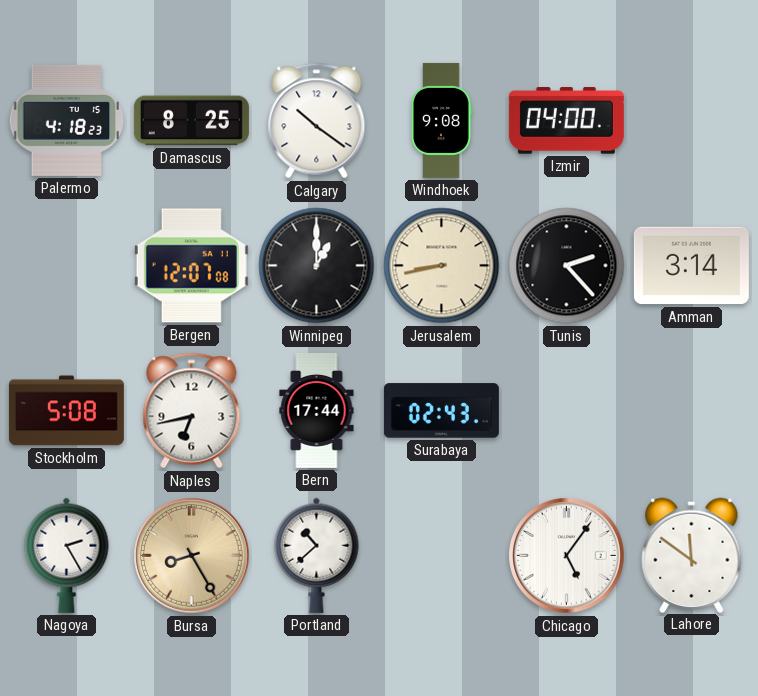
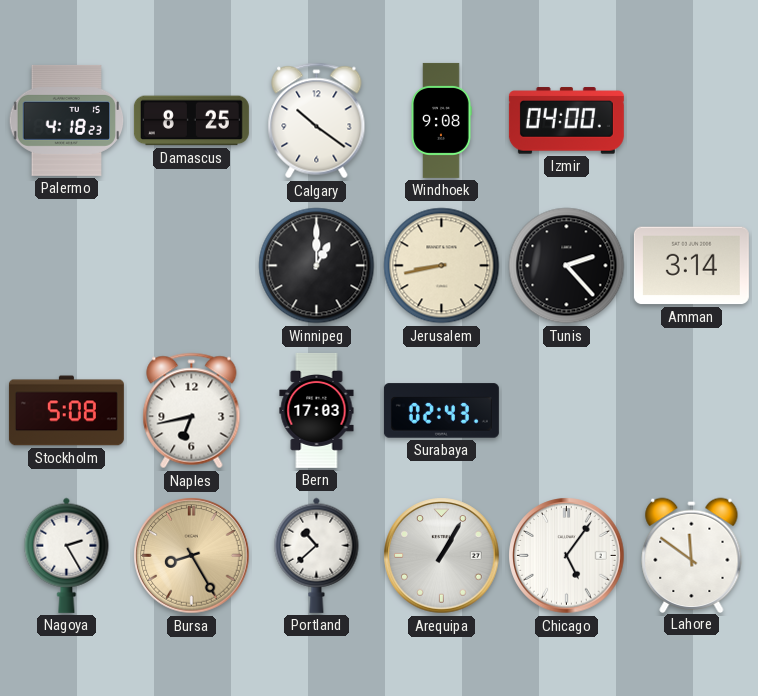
Bergen: 12:07 -> none (191, 266)
Bern: 17:44 -> 17:03 (317, 410)
Arequipa: none -> 1:05 (442, 556)
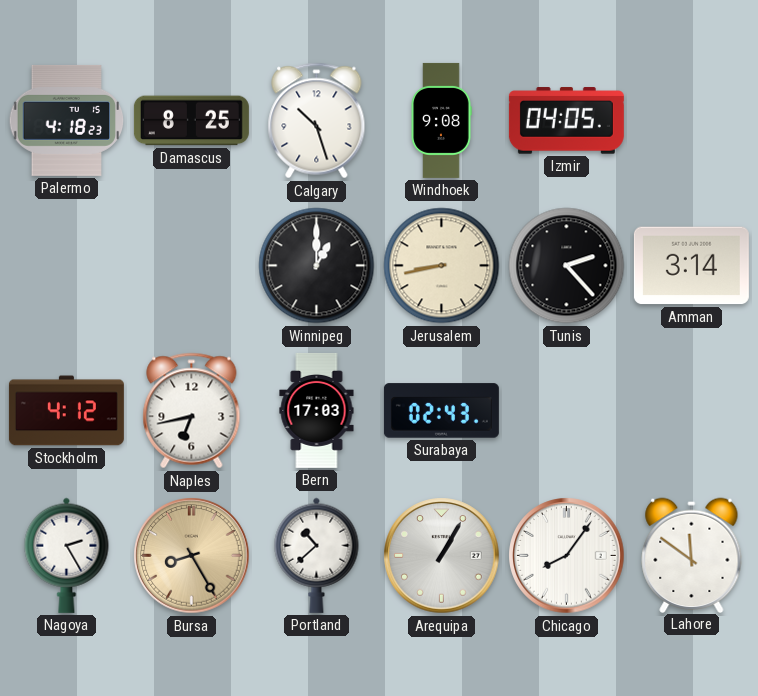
Calgary: 10:21 -> 10:27 (317, 121)
Izmir: 04:00 -> 04:05 (566, 121)
Stockholm: 5:08 -> 4:12 (66, 411)
Chicago: 5:06 -> 8:06 (567, 556)
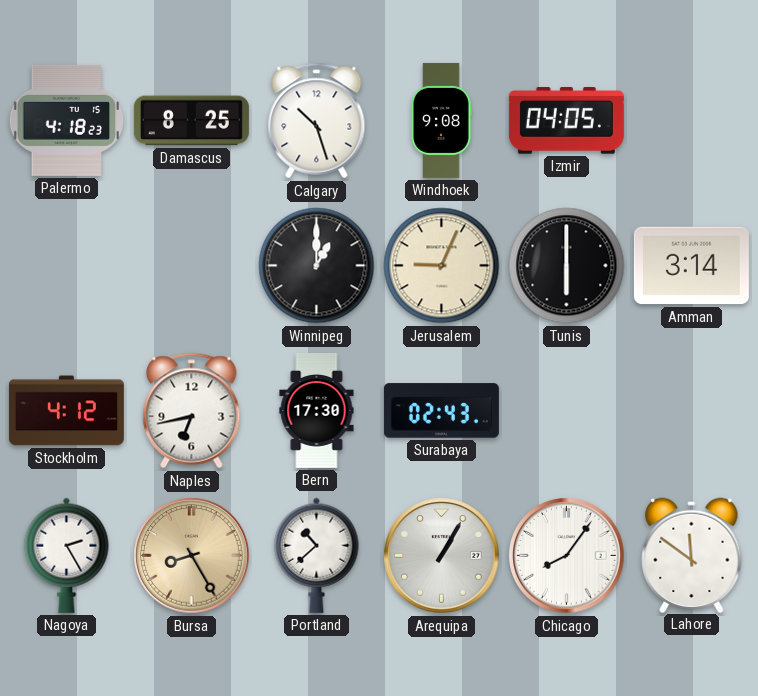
Jerusalem: 8:43 -> 9:04 (442, 266)
Tunis: 2:23 -> 6:00 (567, 266)
Bern: 17:03 -> 17:30 (317, 410)
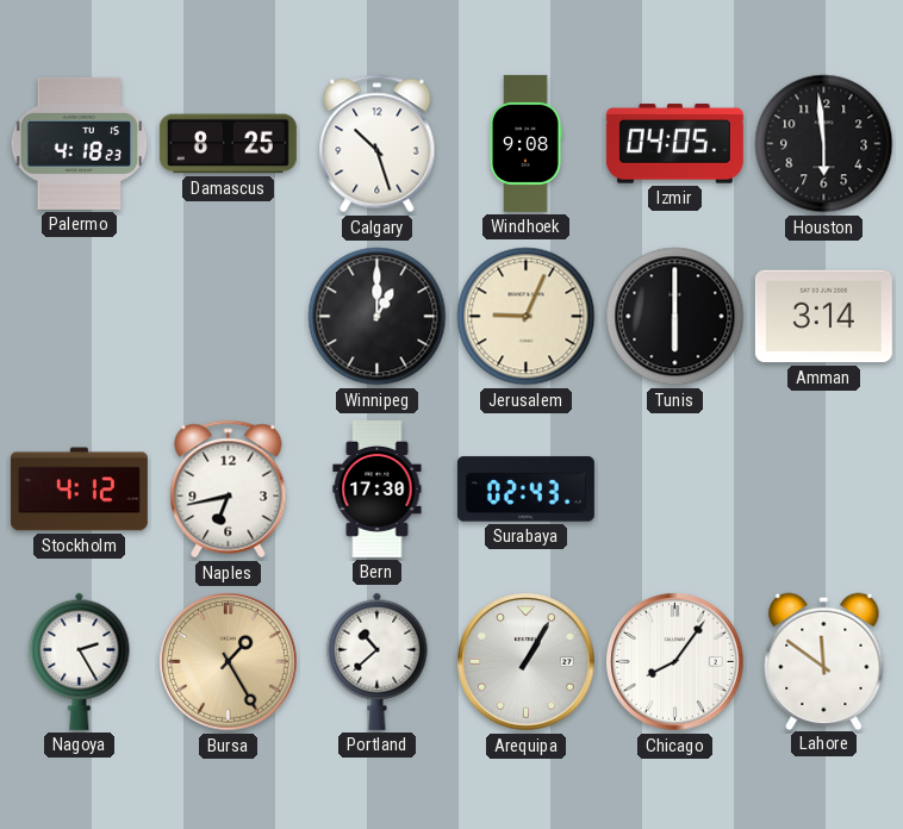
Houston: none -> 5:59 (824, 144)
Bursa: 8:25 -> 1:25 (229, 662)
